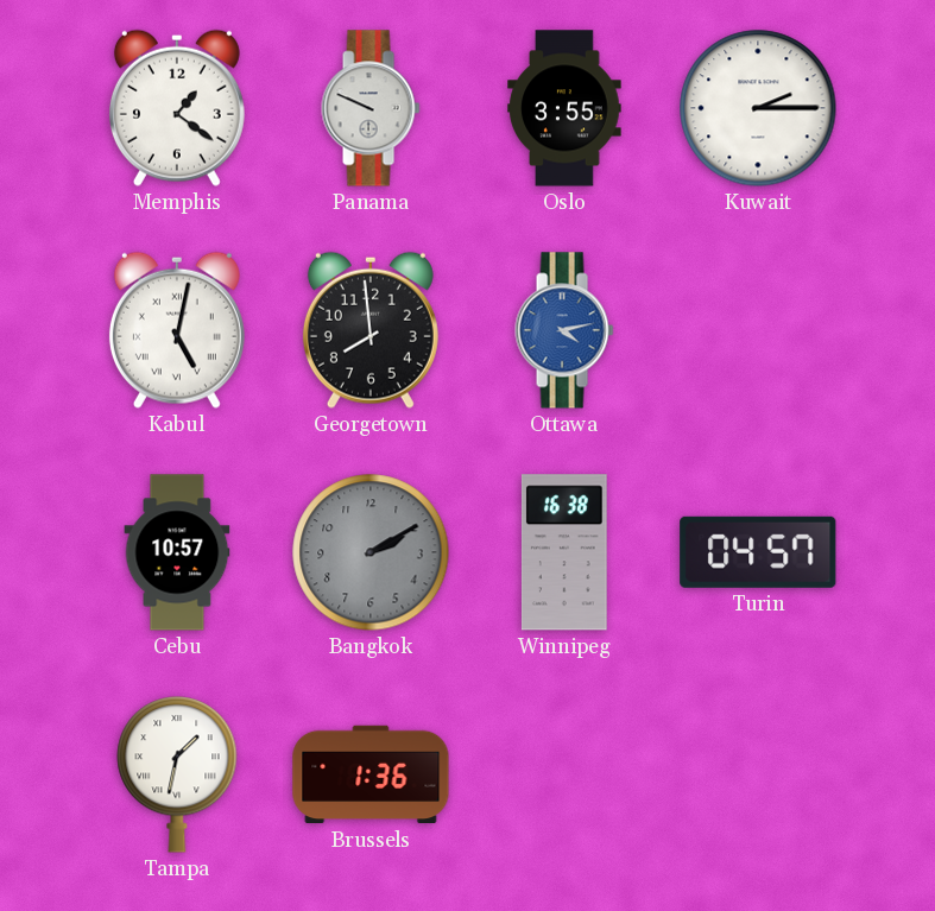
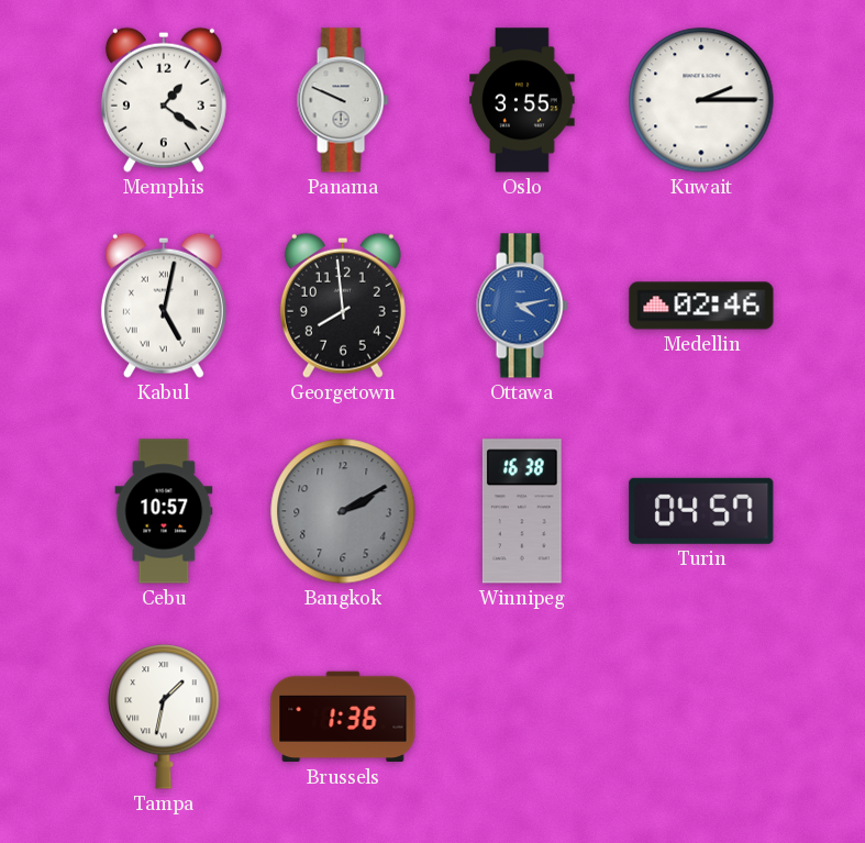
Medellin: none -> 02:46 (701, 306)
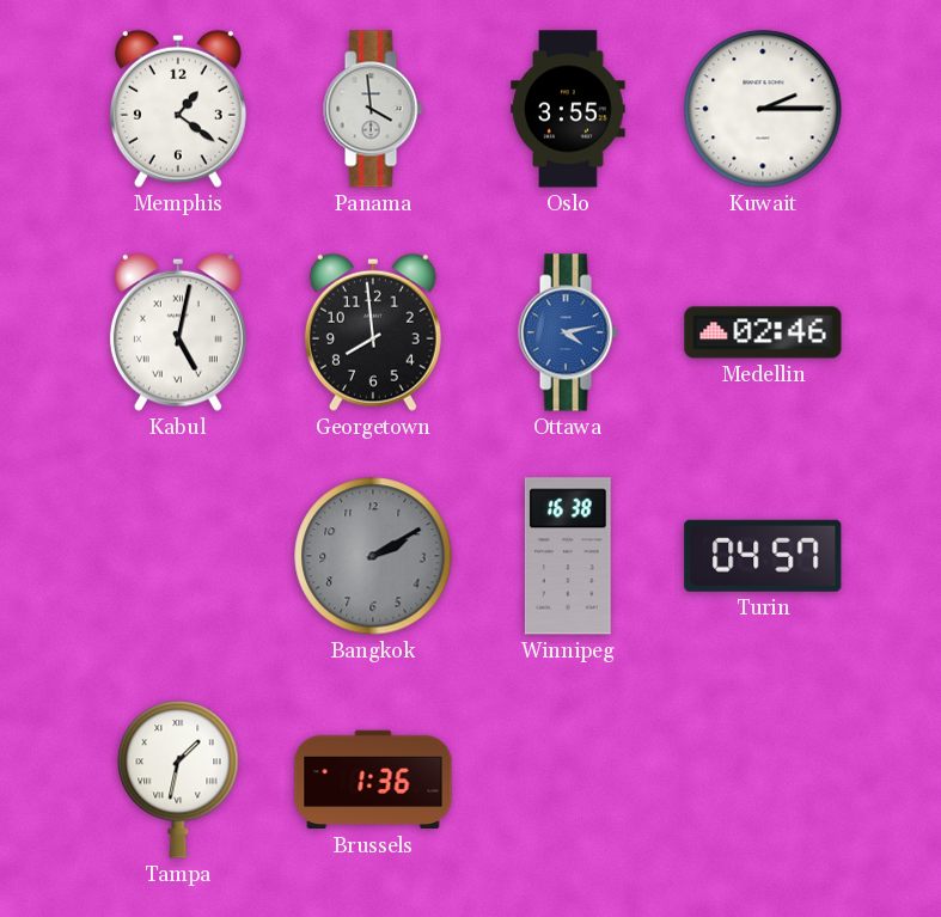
Panama: 9:49 -> 3:59 (373, 109)
Cebu: 10:57 -> none (164, 511)
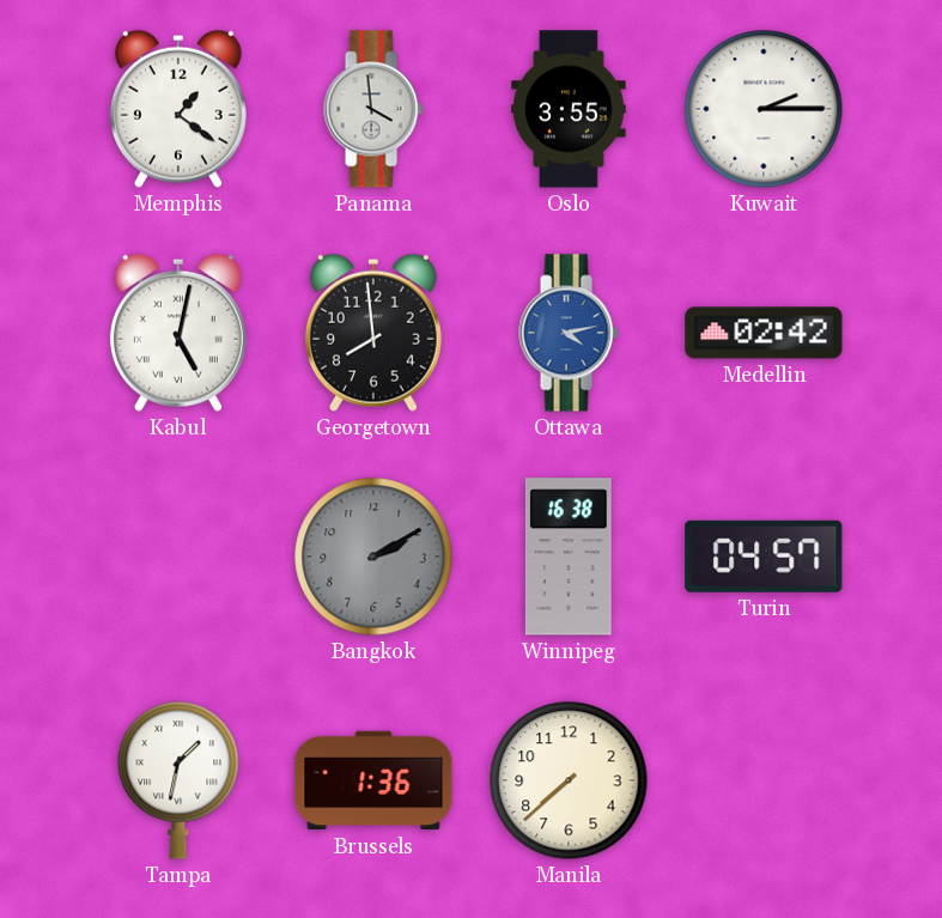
Medellin: 02:46 -> 02:42 (764, 333)
Manila: none -> 7:38 (569, 780)
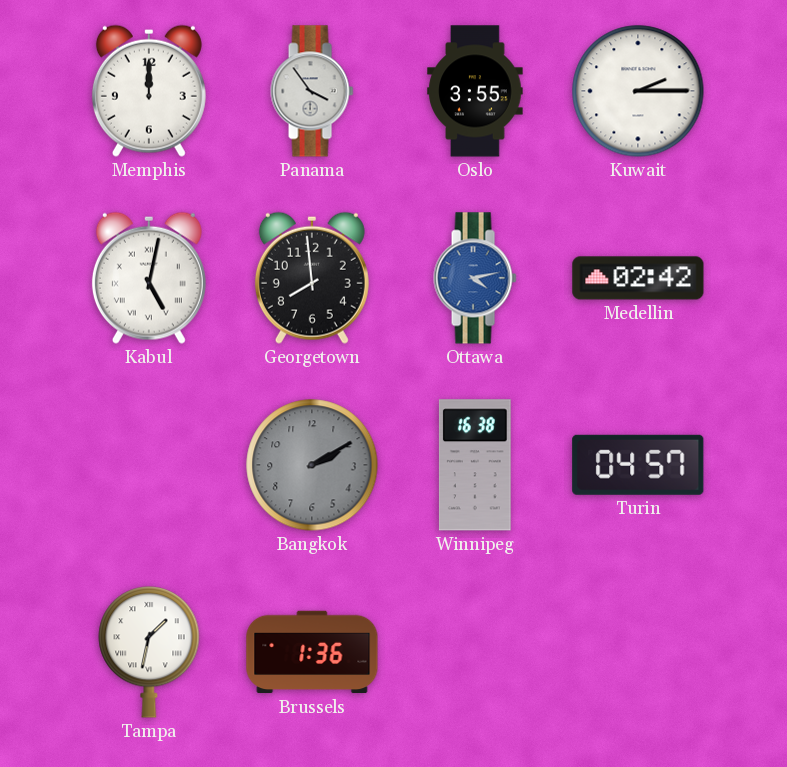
Memphis: 1:21 -> 12:00 (149, 91)
Panama: 3:59 -> 3:54 (312, 91)
Manila: 7:38 -> none (569, 780)
